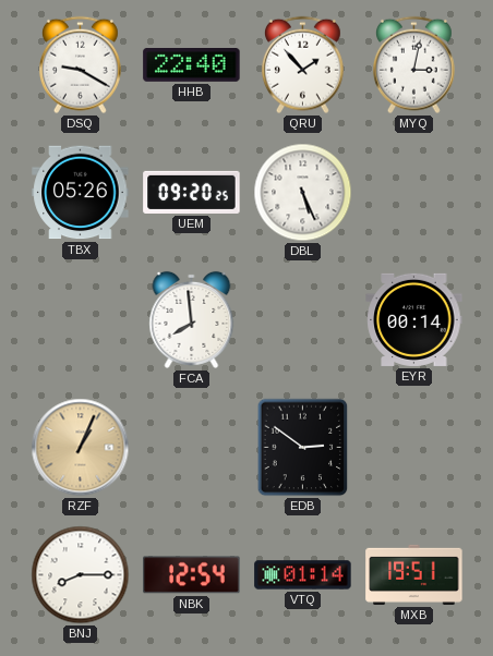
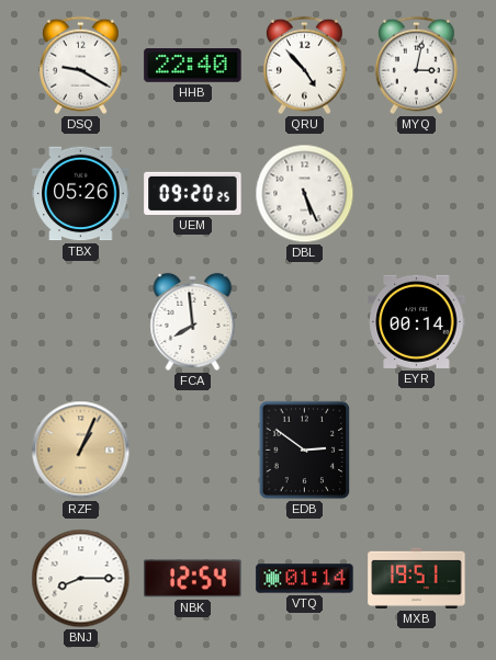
QRU: 1:53 -> 4:53 (304, 66)
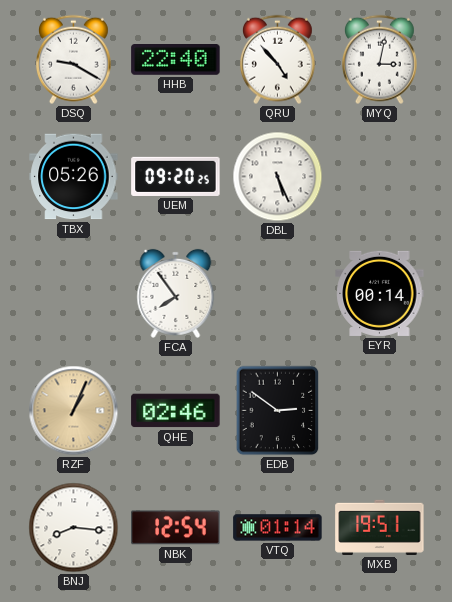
FCA: 7:59 -> 7:54 (176, 293)
QHE: none -> 02:46 (176, 411)
BNJ: 8:15 -> 8:16 (74, 528)
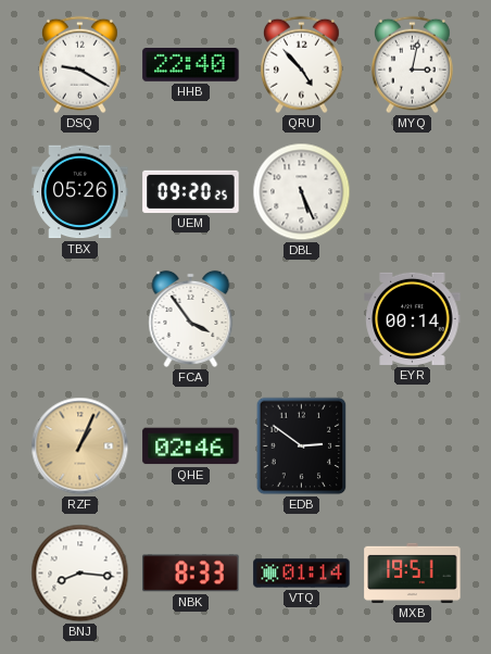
FCA: 7:54 -> 3:54 (191, 318)
NBK: 12:54 -> 8:33 (191, 574)
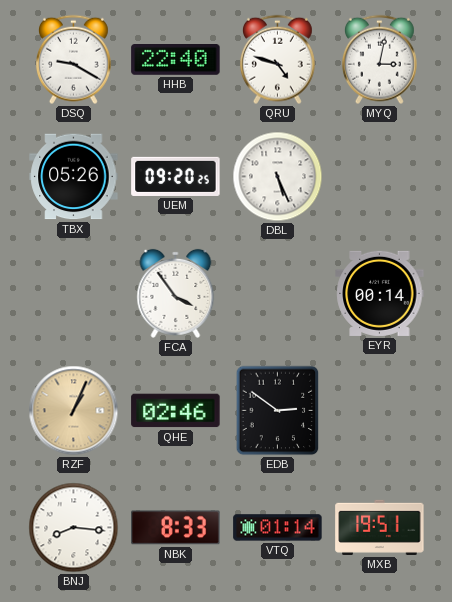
QRU: 4:53 -> 4:48 (277, 60)
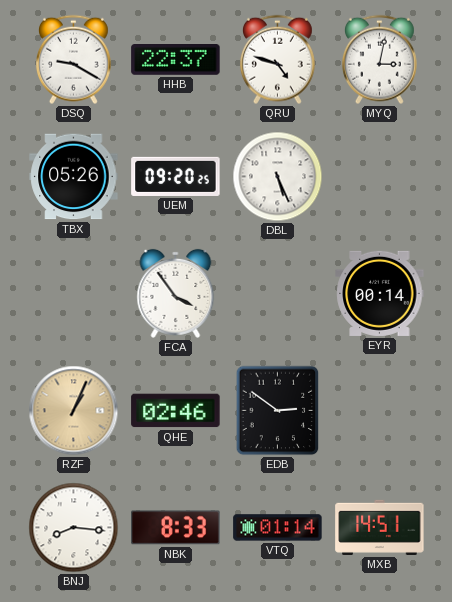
HHB: 22:40 -> 22:37 (176, 60)
MXB: 19:51 -> 14:51 (380, 527)
